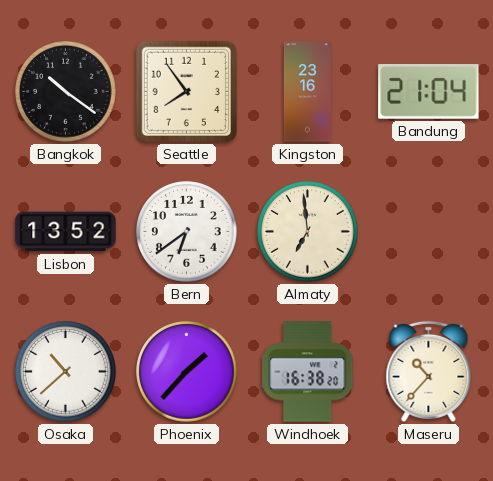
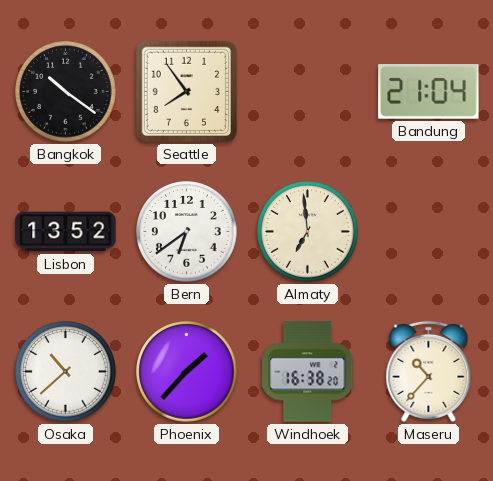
Kingston: 23:16 -> none (307, 92)
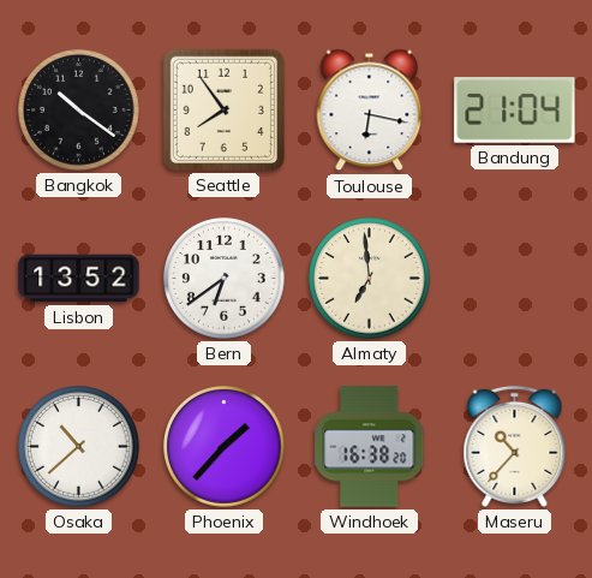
Toulouse: none -> 6:17 (370, 111)
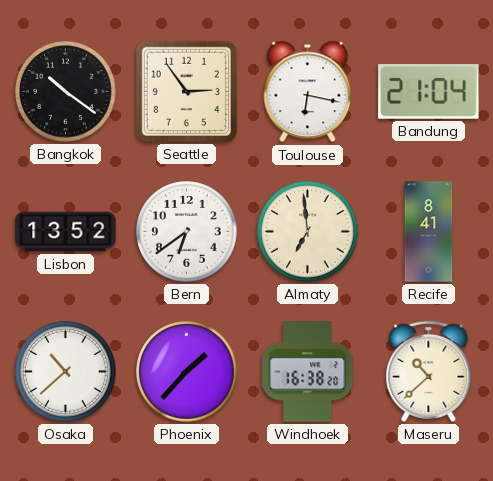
Seattle: 7:54 -> 2:54 (186, 91)
Recife: none -> 8:41 (429, 232)
Maseru: 10:37 -> 10:38 (429, 371)
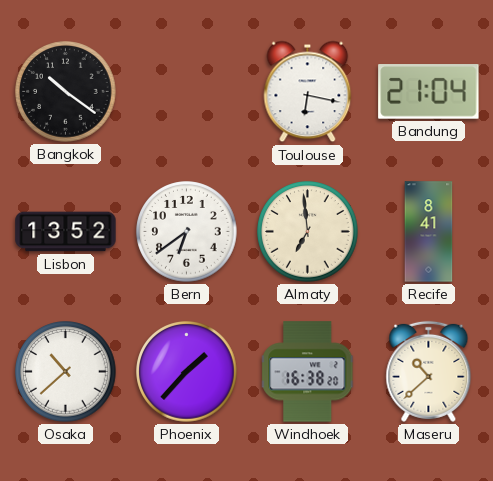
Seattle: 2:54 -> none (186, 91)
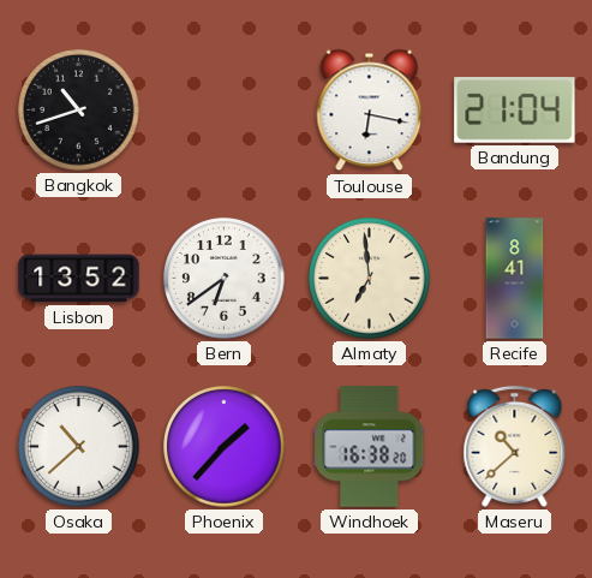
Bangkok: 10:21 -> 10:42 (79, 111)
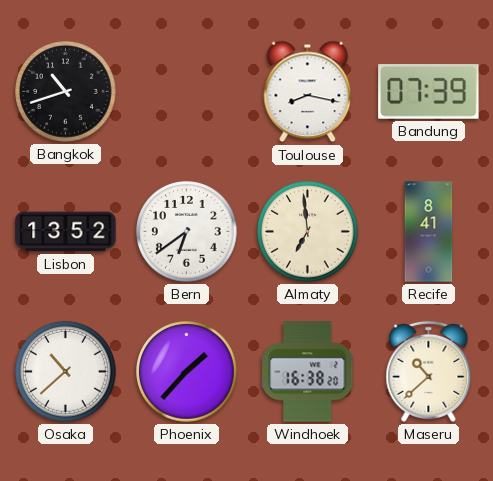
Toulouse: 6:17 -> 8:17 (308, 92)
Bandung: 21:04 -> 07:39 (429, 92)
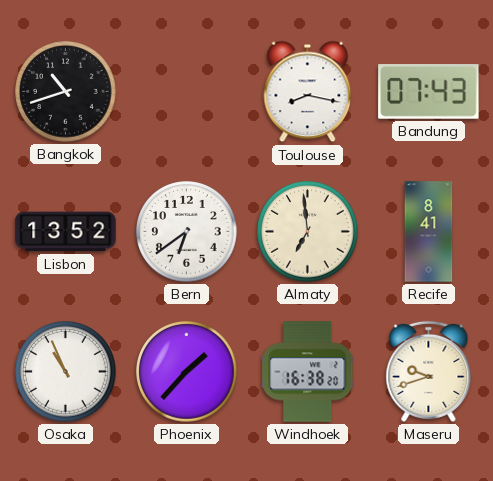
Bandung: 07:39 -> 07:43 (429, 92)
Osaka: 10:38 -> 10:56 (66, 372)
Maseru: 10:38 -> 9:42 (429, 371)
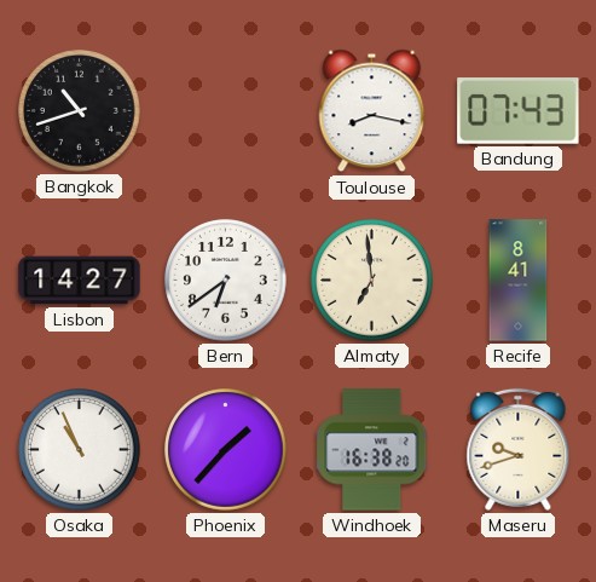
Lisbon: 13:52 -> 14:27 (80, 281)
